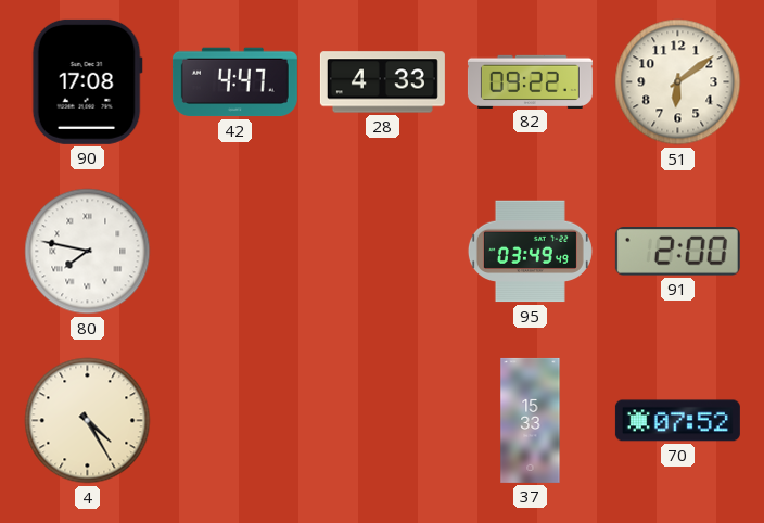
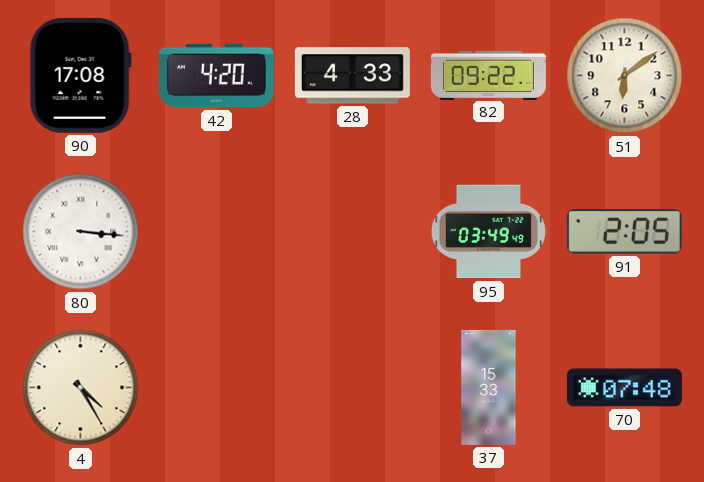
42: 4:47 -> 4:20 (216, 76)
80: 7:47 -> 3:16 (81, 232)
91: 2:00 -> 2:05 (624, 232)
70: 07:52 -> 07:48 (624, 388)
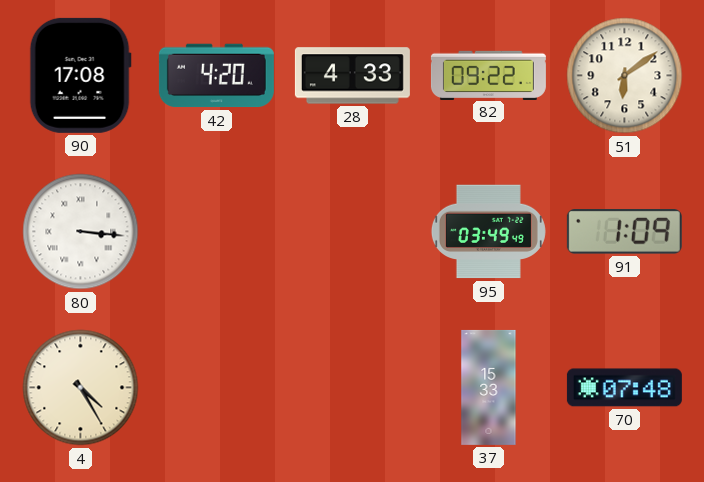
91: 2:05 -> 1:09 (624, 232)
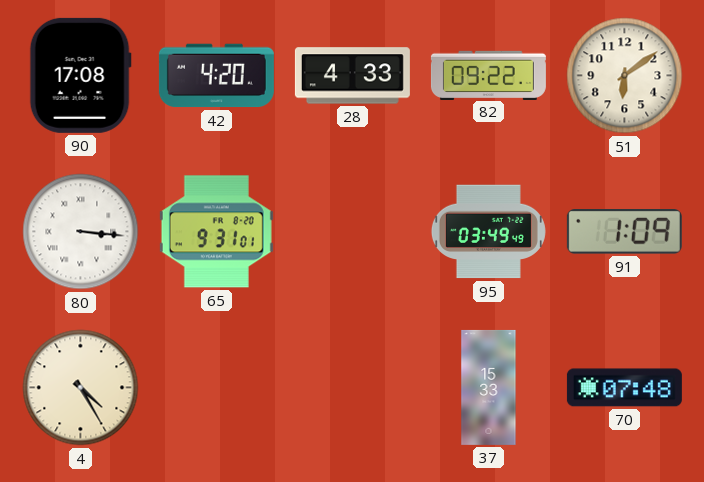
65: none -> 9:31 (216, 232)
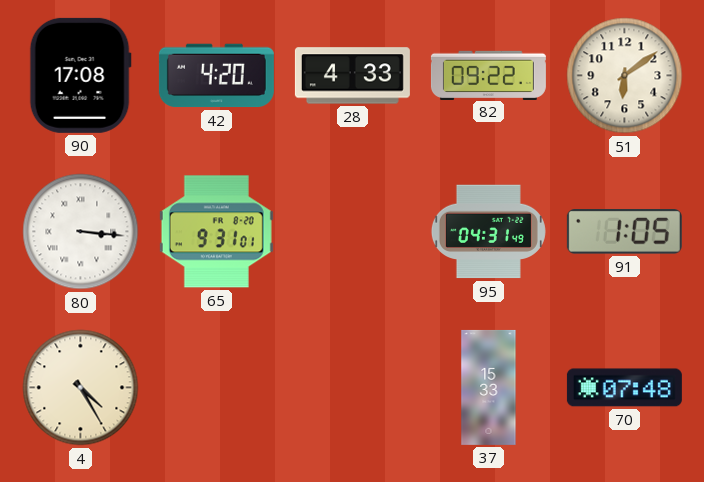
95: 03:49 -> 04:31 (488, 232)
91: 1:09 -> 1:05 (624, 232)
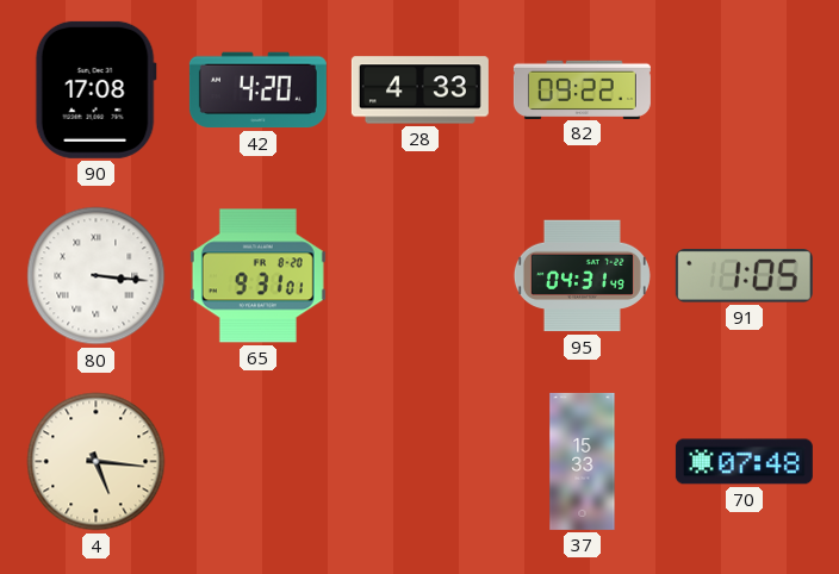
51: 6:09 -> none (625, 76)
4: 4:25 -> 5:16 (97, 462)
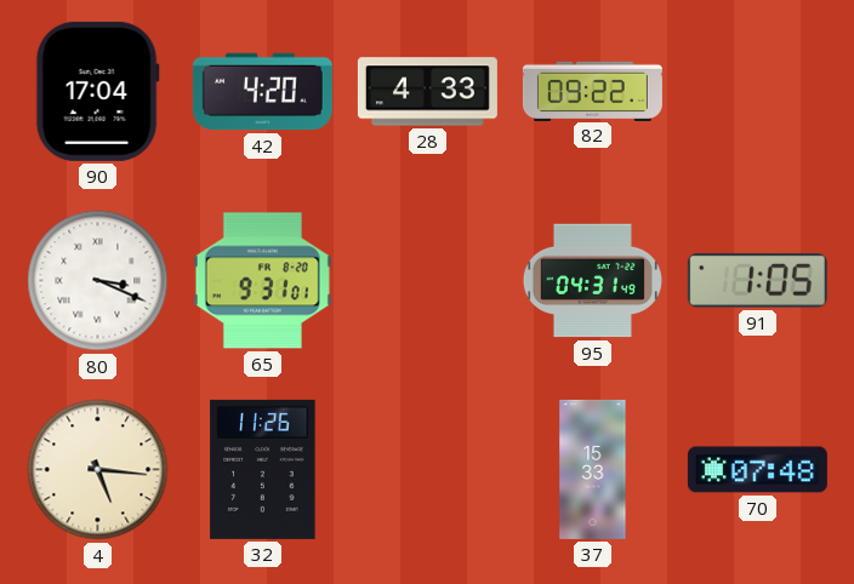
90: 17:08 -> 17:04 (97, 91)
80: 3:16 -> 3:19 (98, 281)
32: none -> 11:26 (263, 469)
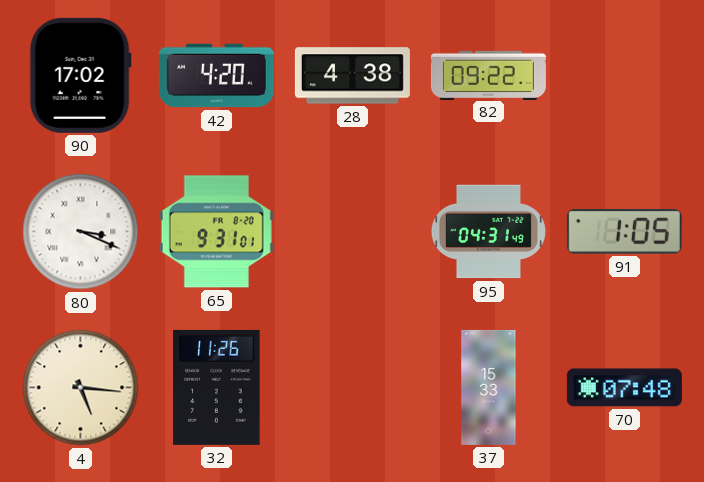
90: 17:04 -> 17:02 (80, 75)
28: 4:33 -> 4:38 (352, 76)
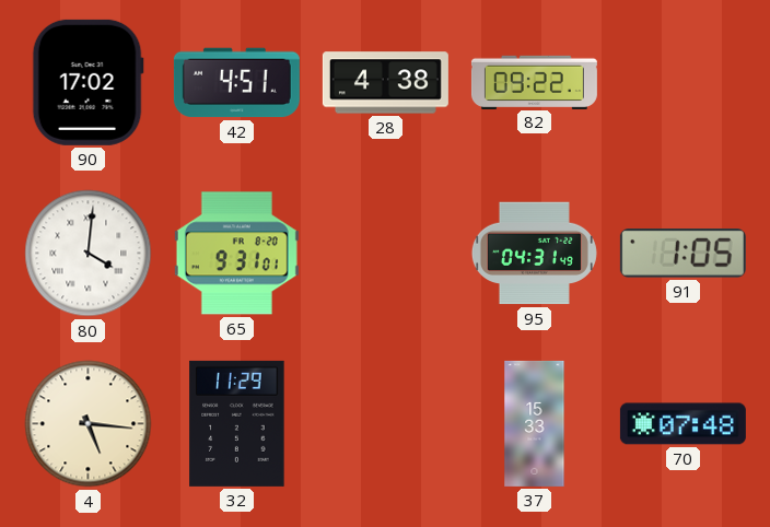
42: 4:20 -> 4:51 (236, 83)
80: 3:19 -> 4:01 (89, 254)
32: 11:26 -> 11:29 (237, 423)
